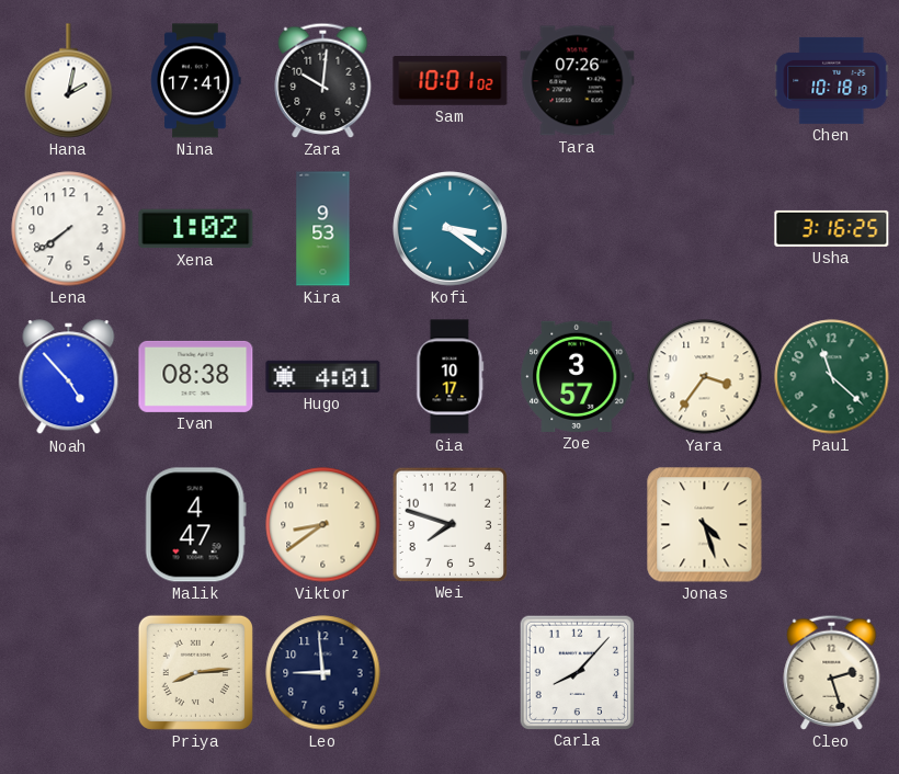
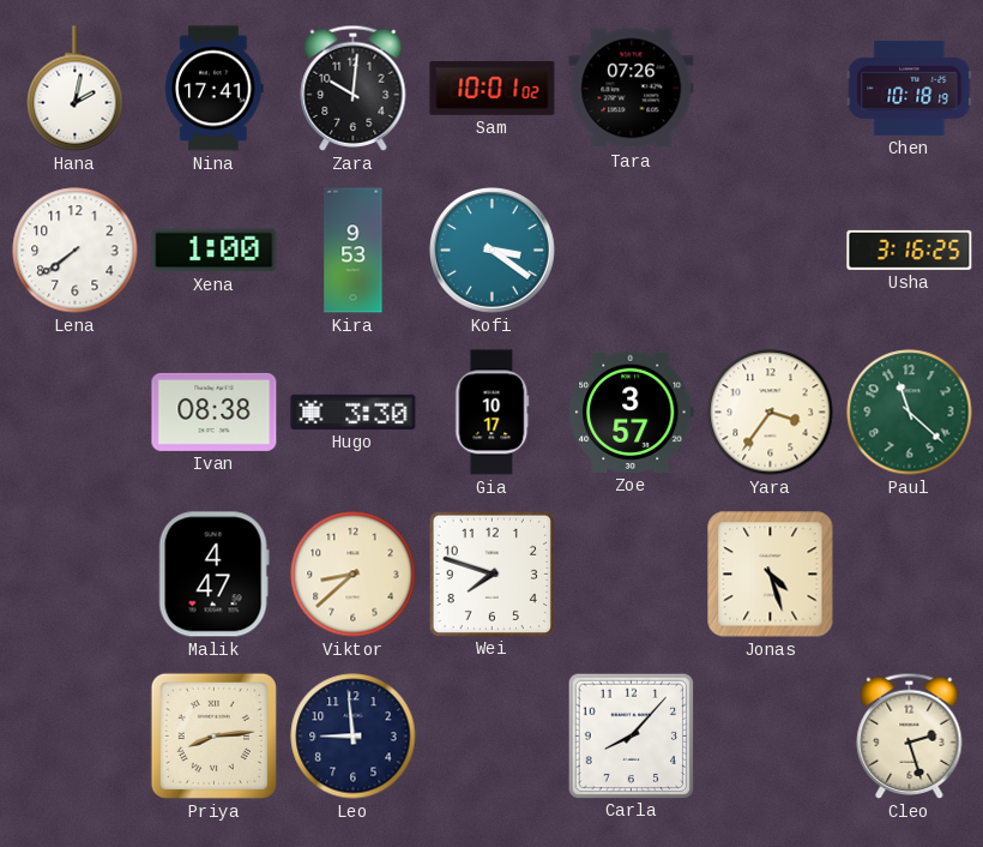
Xena: 1:02 -> 1:00 (215, 251)
Noah: 4:53 -> none (69, 377)
Hugo: 4:01 -> 3:30 (354, 412)
Viktor: 8:39 -> 8:38 (354, 575)
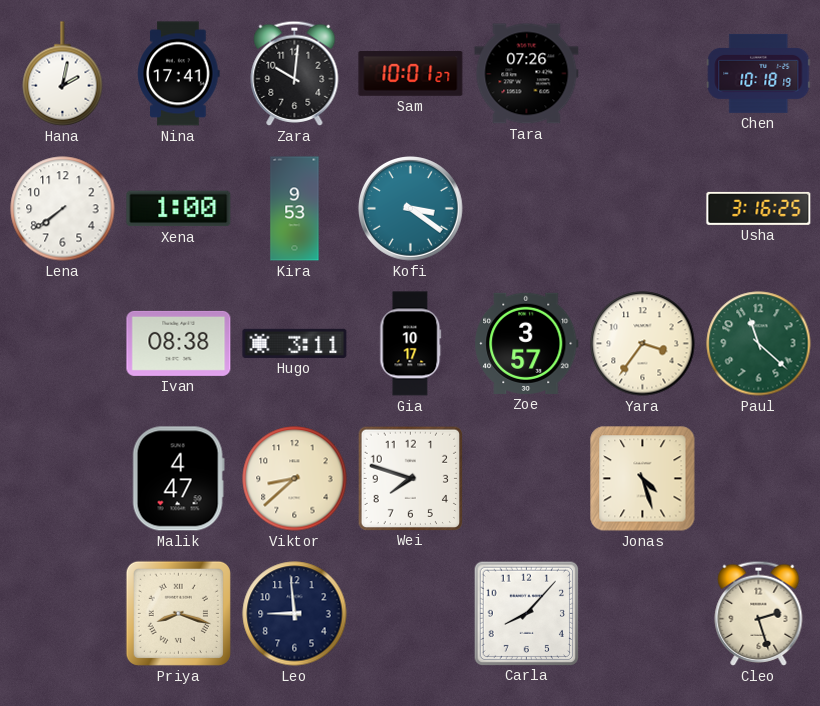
Sam: 10:01:02 -> 10:01:27 (411, 74)
Hugo: 3:30 -> 3:11 (295, 343)
Priya: 8:14 -> 8:18 (178, 613)
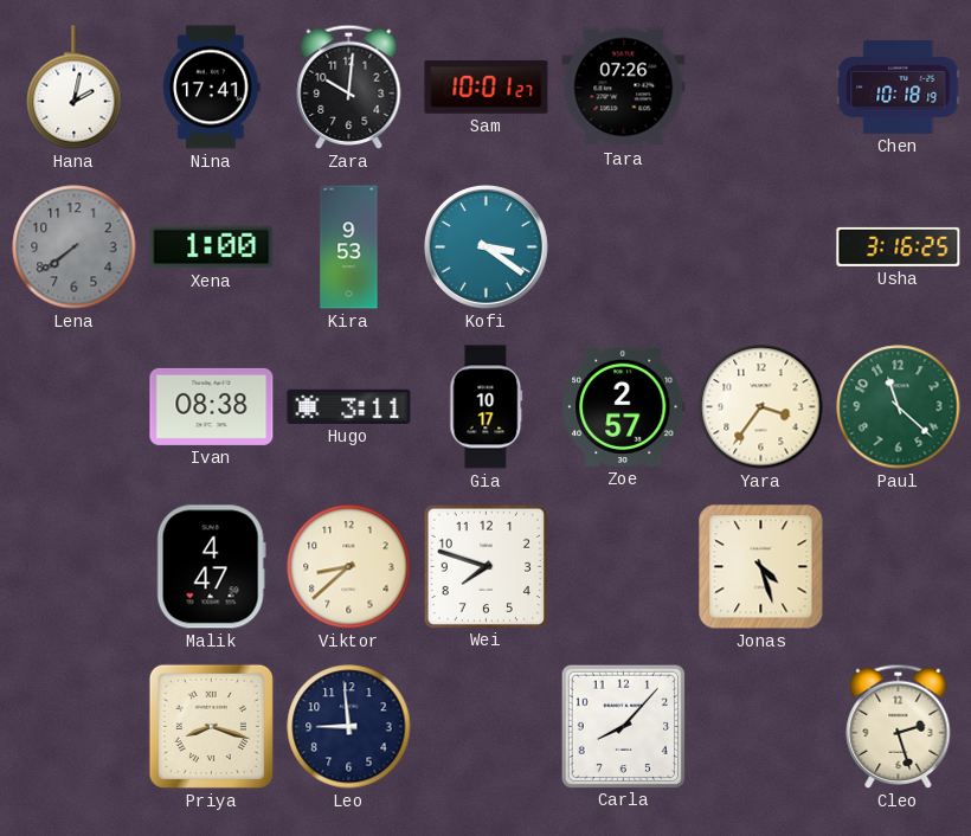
Lena dial: white -> grey (75, 247)
Zoe: 3:57 -> 2:57 (624, 406)
